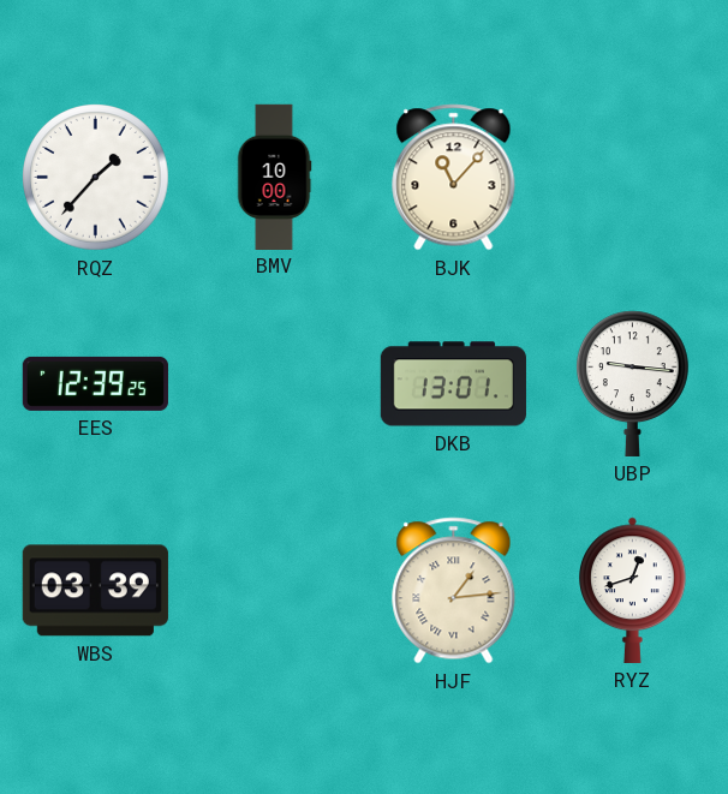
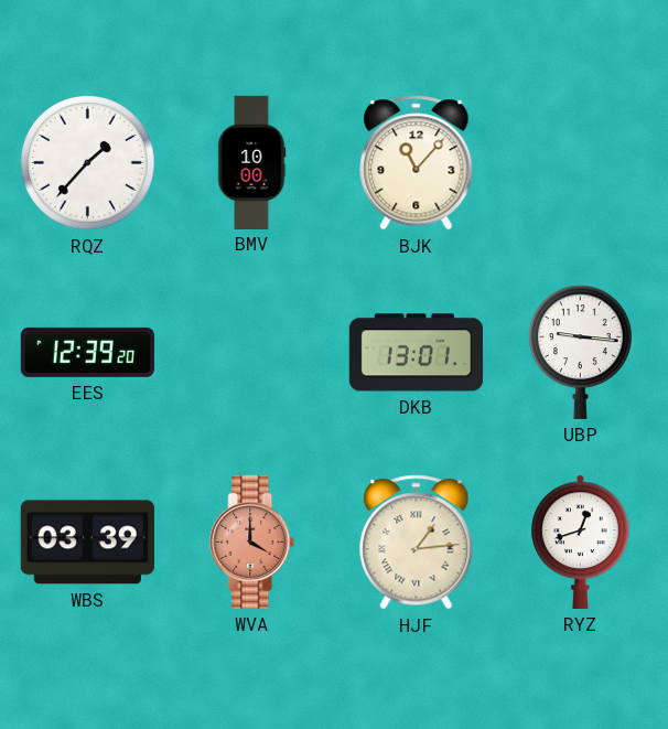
EES: 12:39:25 -> 12:39:20 (87, 352)
WVA: none -> 4:00 (252, 542)
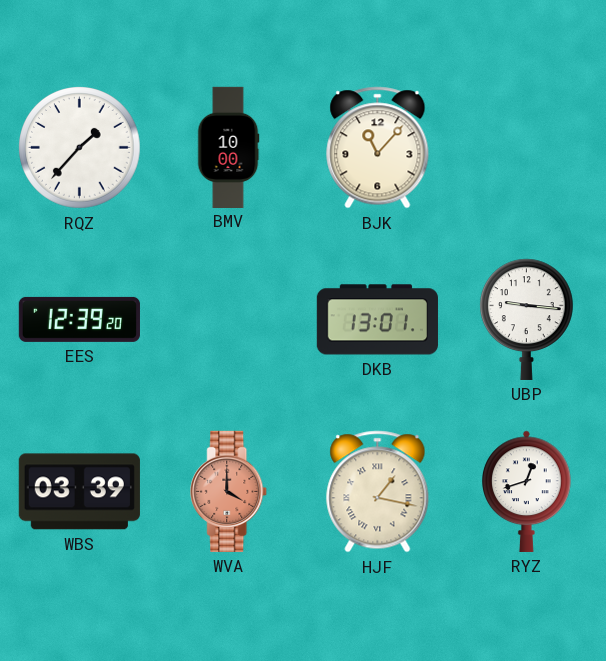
HJF: 1:14 -> 1:17 (378, 492)
